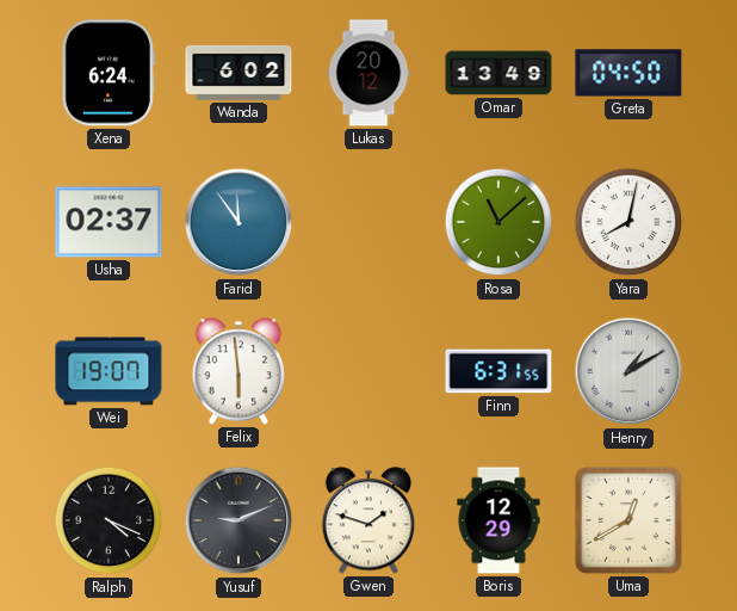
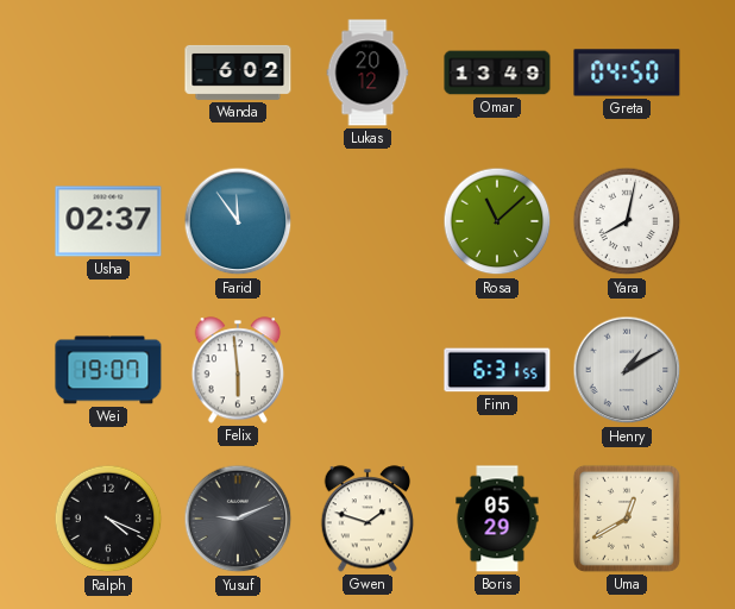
Xena: 6:24 -> none (109, 73)
Boris: 12:29 -> 05:29 (497, 519)
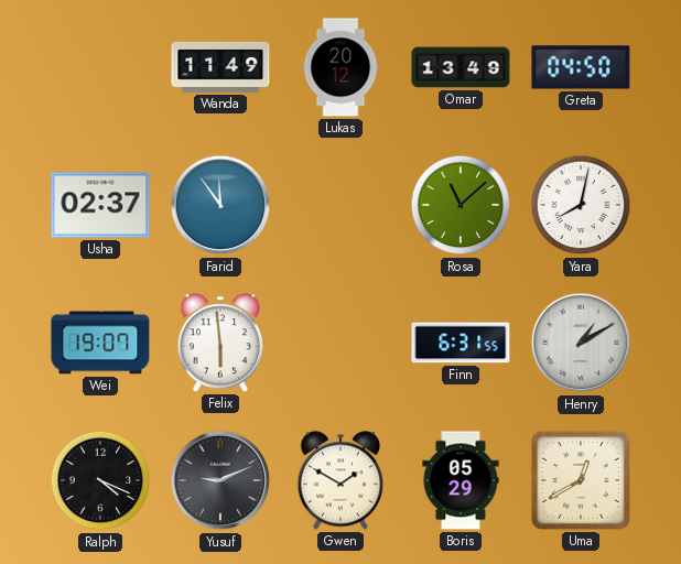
Wanda: 6:02 -> 11:49 (220, 67)
Gwen: 1:48 -> 1:50 (340, 480)
